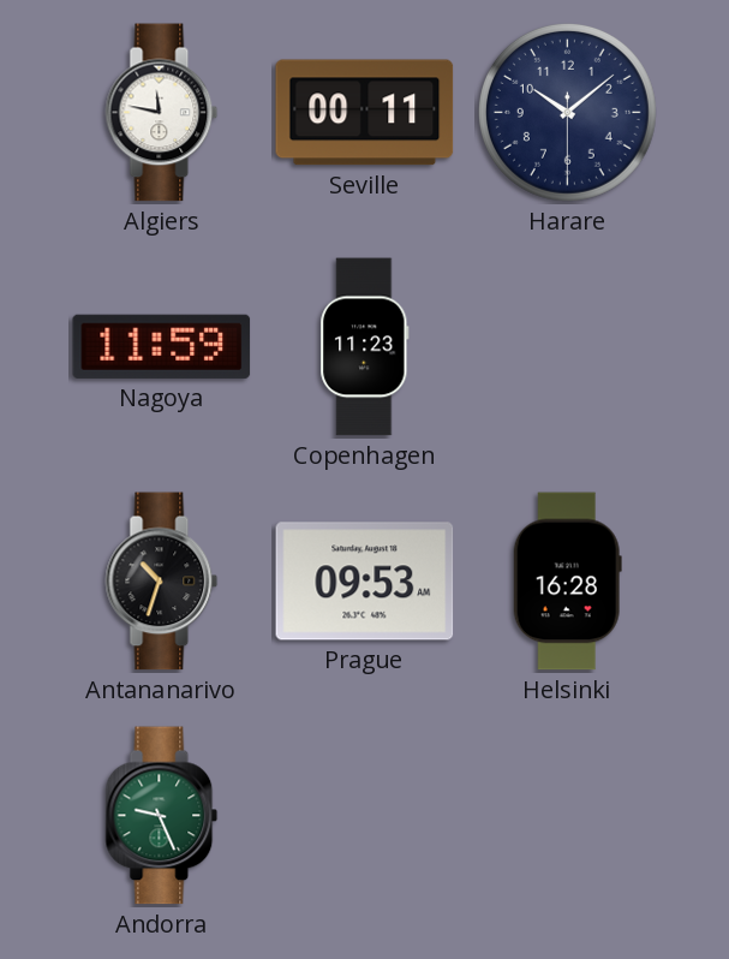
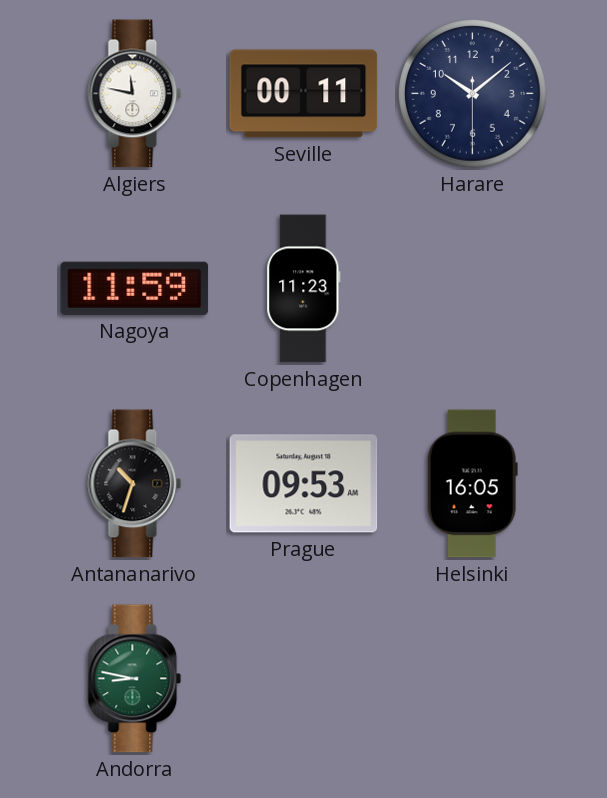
Helsinki: 16:28 -> 16:05 (472, 484)
Andorra: 9:26 -> 8:47 (135, 679)
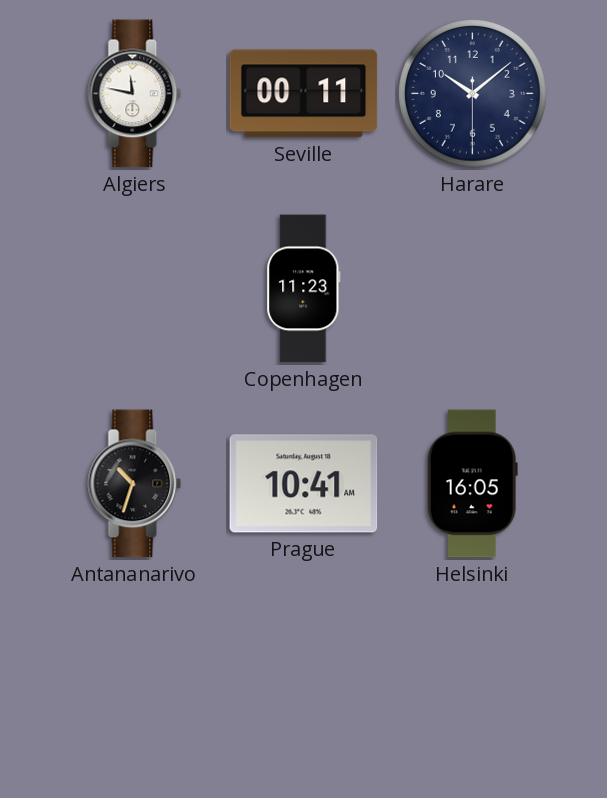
Nagoya: 11:59 -> none (135, 288)
Prague: 09:53 -> 10:41 (304, 484)
Andorra: 8:47 -> none (135, 679)
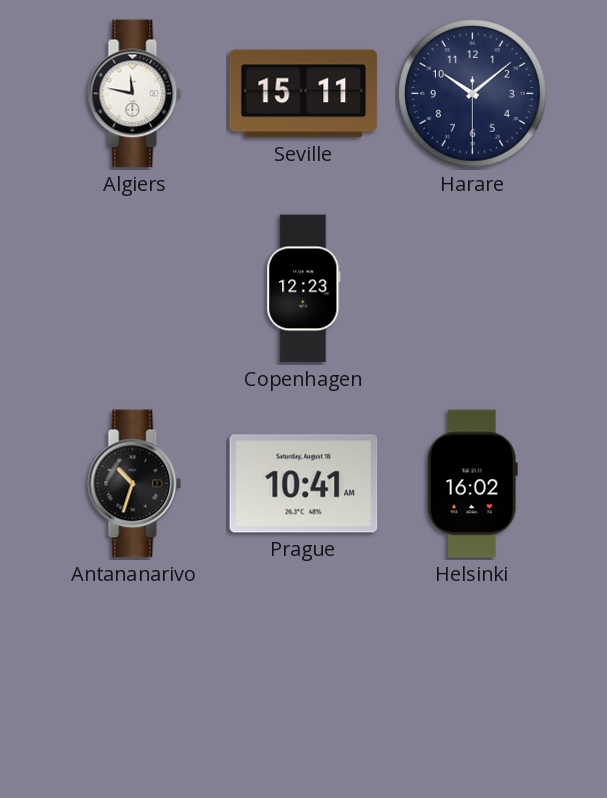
Seville: 00:11 -> 15:11 (304, 94)
Copenhagen: 11:23 -> 12:23 (304, 289)
Helsinki: 16:05 -> 16:02 (472, 484)
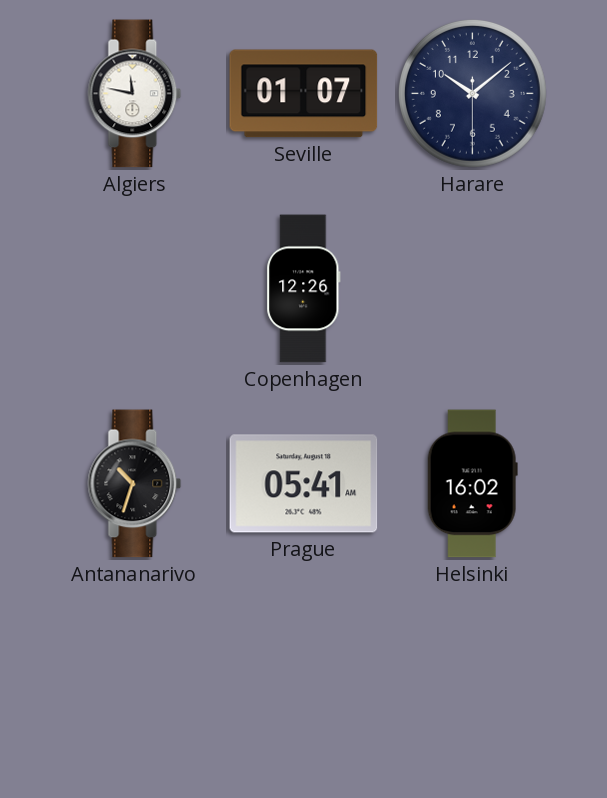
Seville: 15:11 -> 01:07 (304, 94)
Copenhagen: 12:23 -> 12:26 (304, 289)
Prague: 10:41 -> 05:41 (304, 484)
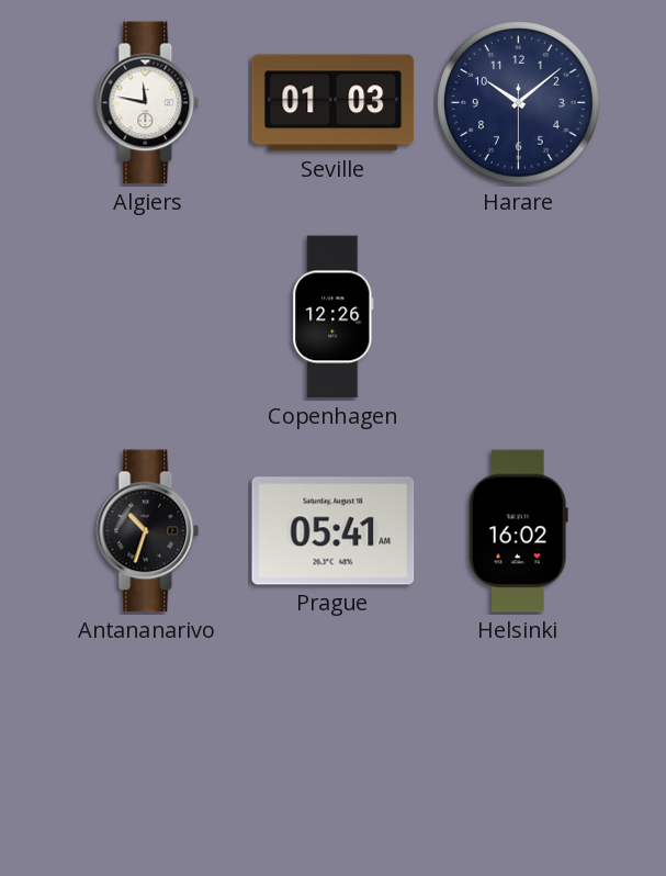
Seville: 01:07 -> 01:03 (334, 103)
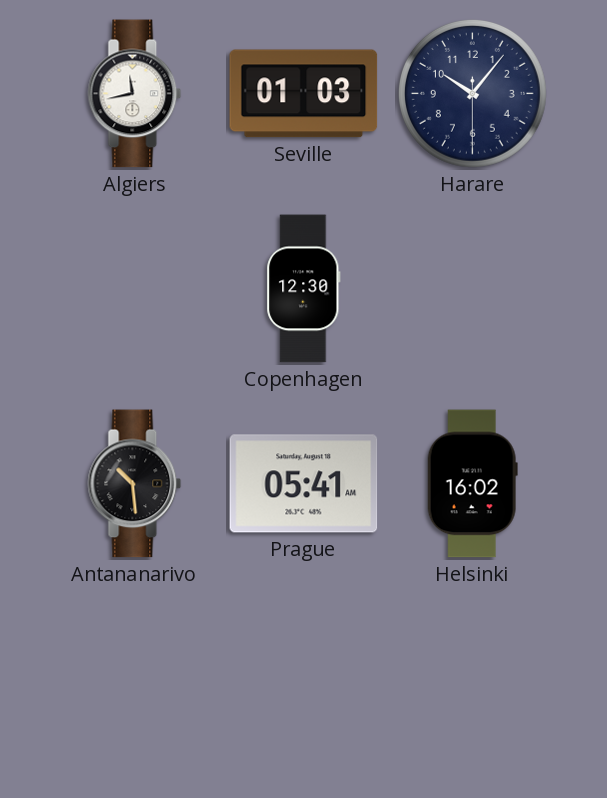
Algiers: 11:47 -> 11:43 (135, 94)
Harare: 10:08 -> 10:06 (472, 93)
Copenhagen: 12:26 -> 12:30 (304, 289)
Antananarivo: 10:33 -> 10:29 (135, 484)
